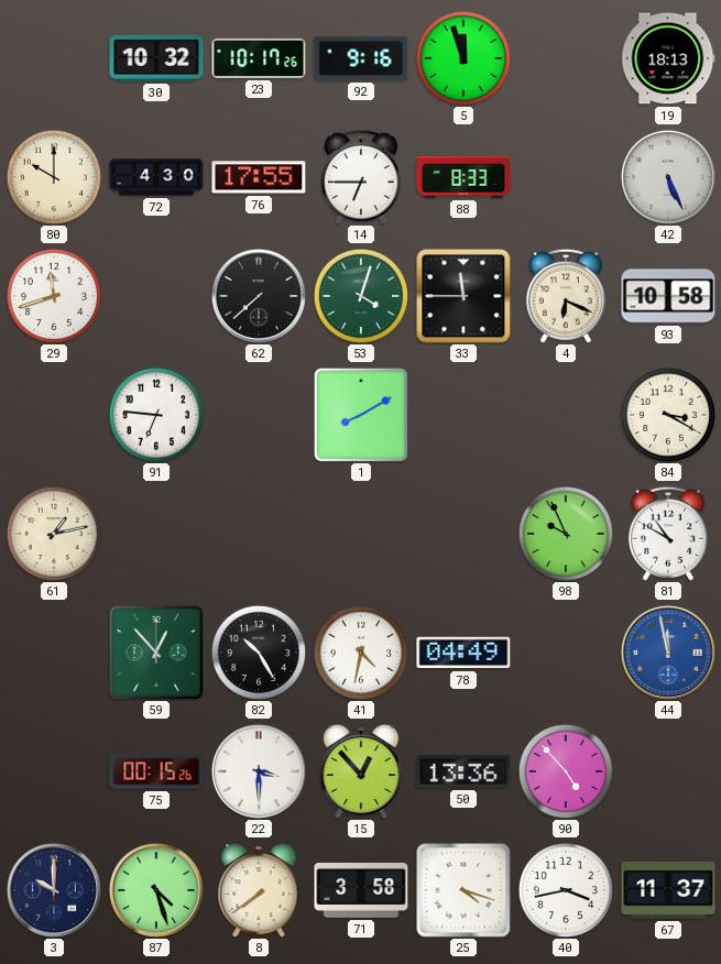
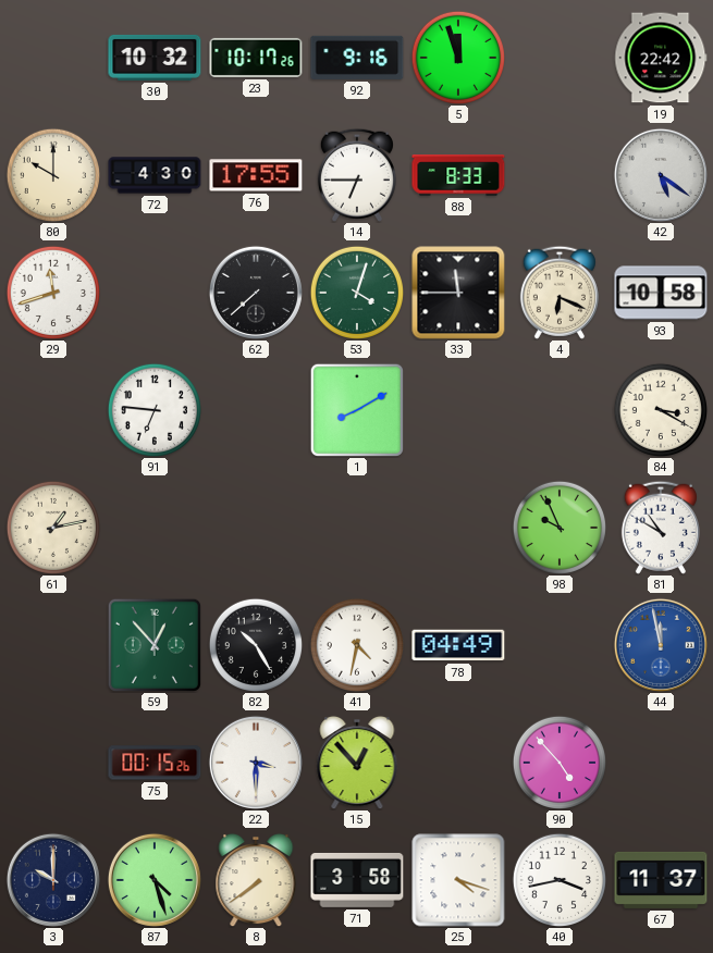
19: 18:13 -> 22:42 (661, 58)
42: 5:26 -> 5:21 (661, 175)
50: 13:36 -> none (463, 771)
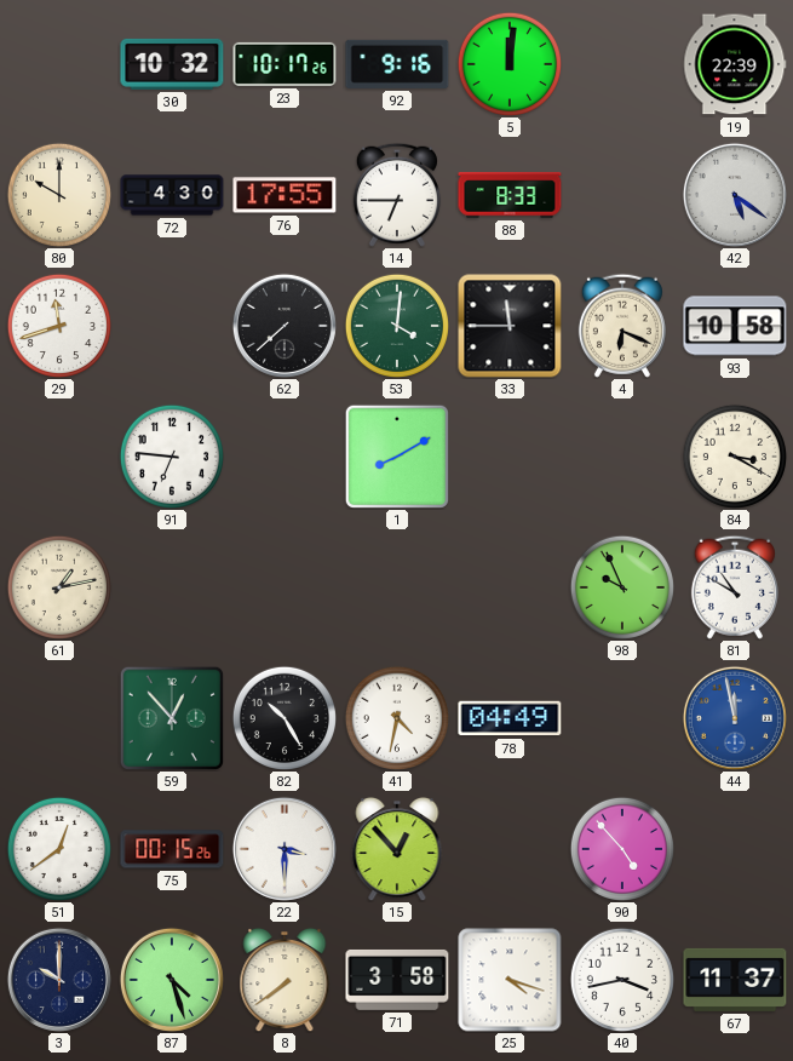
5: 11:57 -> 12:01 (508, 63)
19: 22:42 -> 22:39 (735, 64)
53: 4:03 -> 4:01 (396, 325)
51: none -> 12:39 (58, 848)
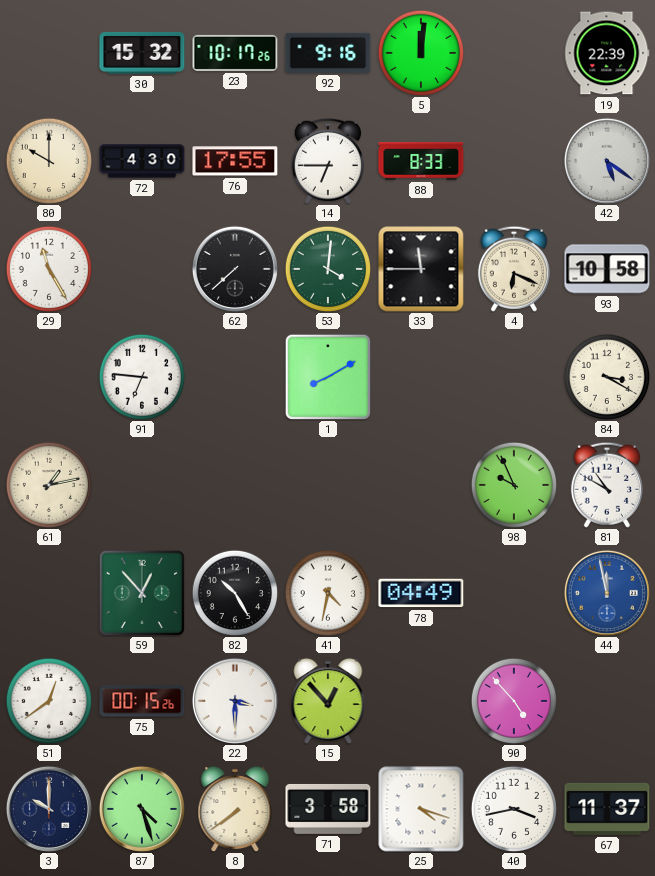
30: 10:32 -> 15:32 (142, 53)
29: 11:42 -> 11:25 (48, 268)
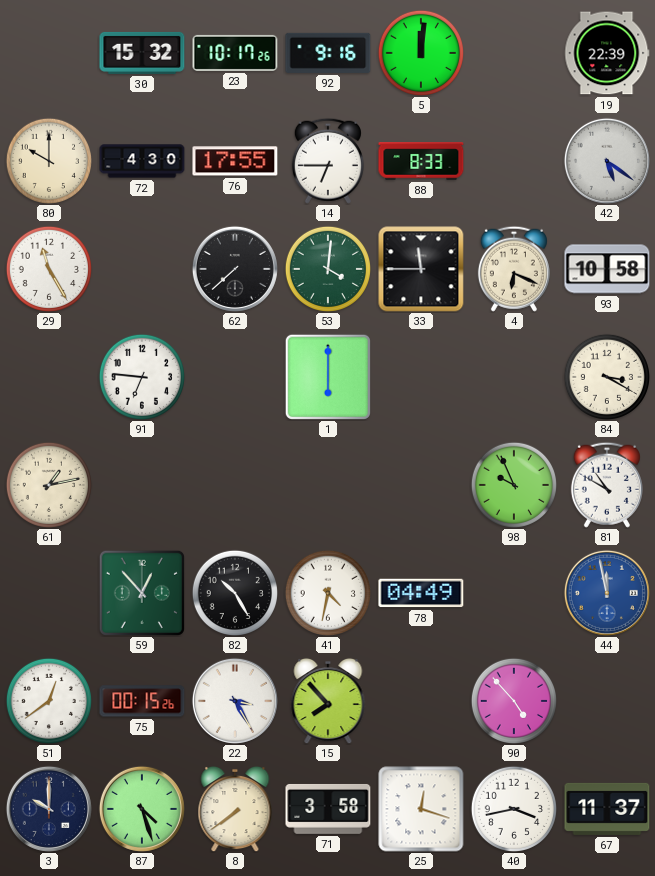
1: 8:10 -> 6:00 (328, 377)
22: 3:30 -> 3:25 (235, 701)
15: 12:53 -> 7:53 (328, 701)
25: 4:18 -> 12:18 (421, 809)
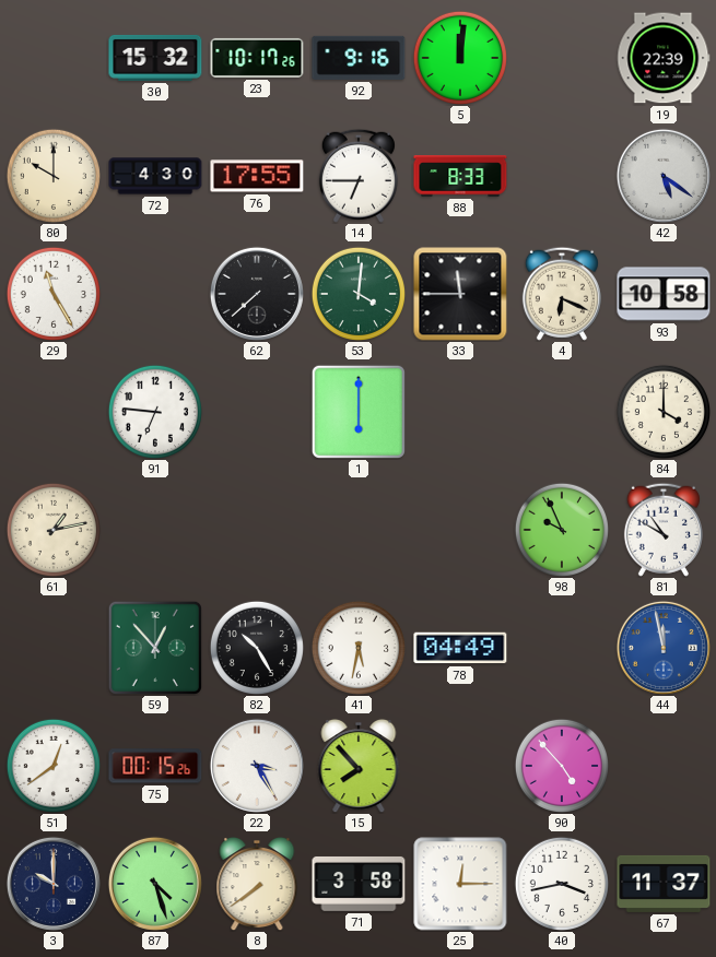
84: 3:20 -> 4:00 (662, 411)
41: 4:32 -> 5:32 (357, 647)
25: 12:18 -> 12:15 (460, 884)
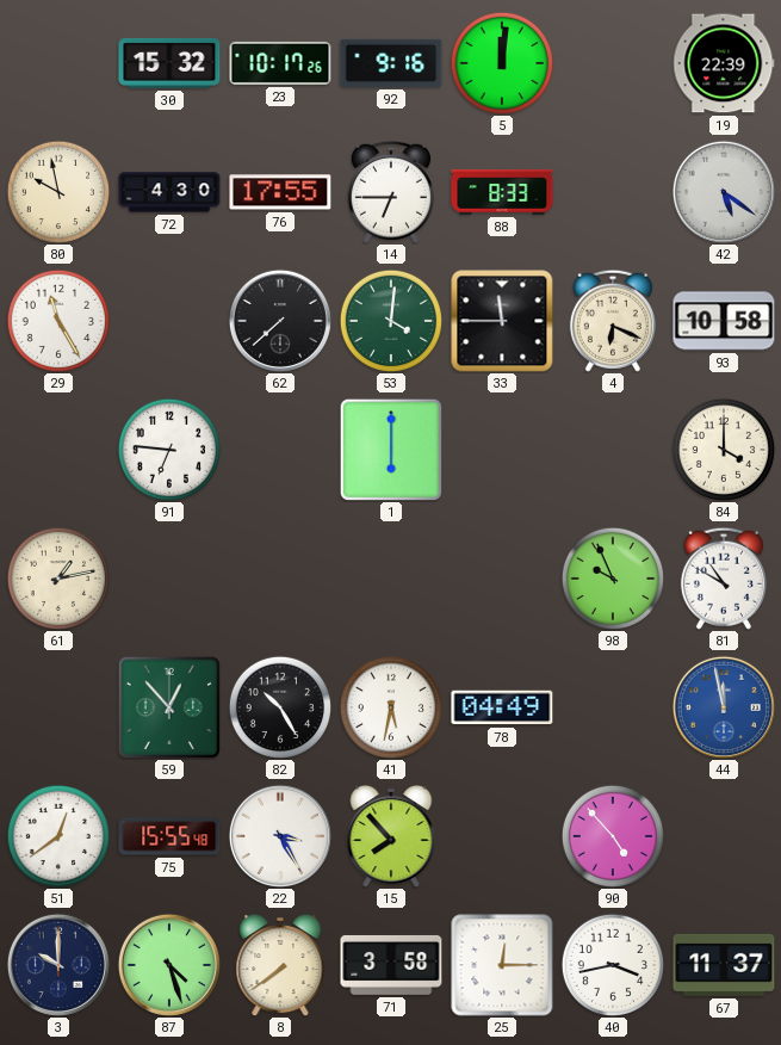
80: 10:00 -> 9:58 (57, 191)
75: 00:15 -> 15:55 (169, 836)
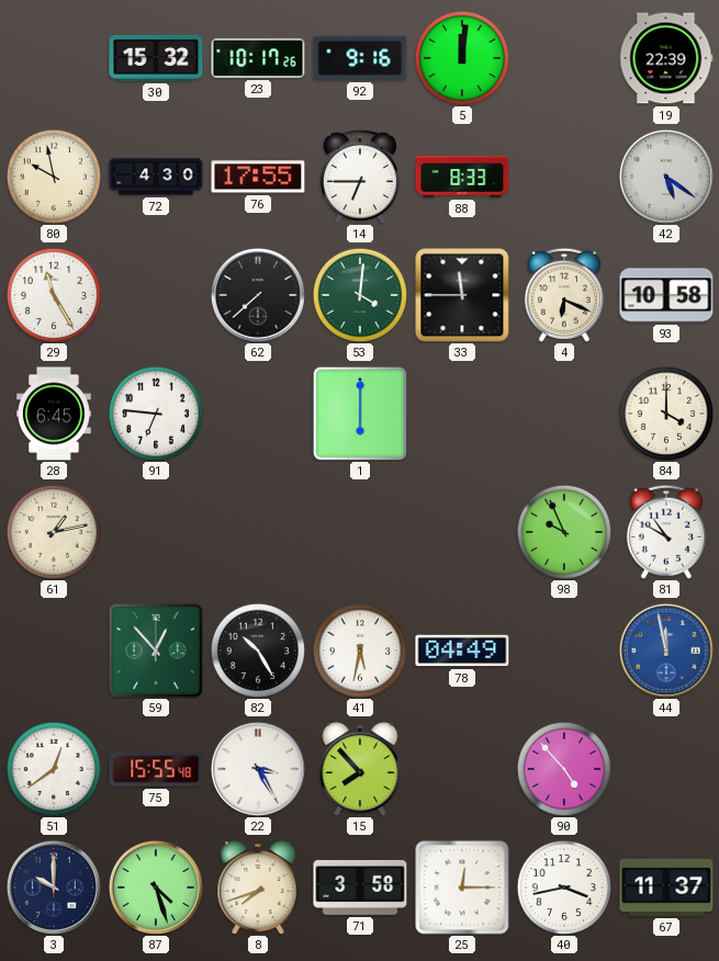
28: none -> 6:45 (54, 414)
8: 7:39 -> 7:42 (258, 887)
